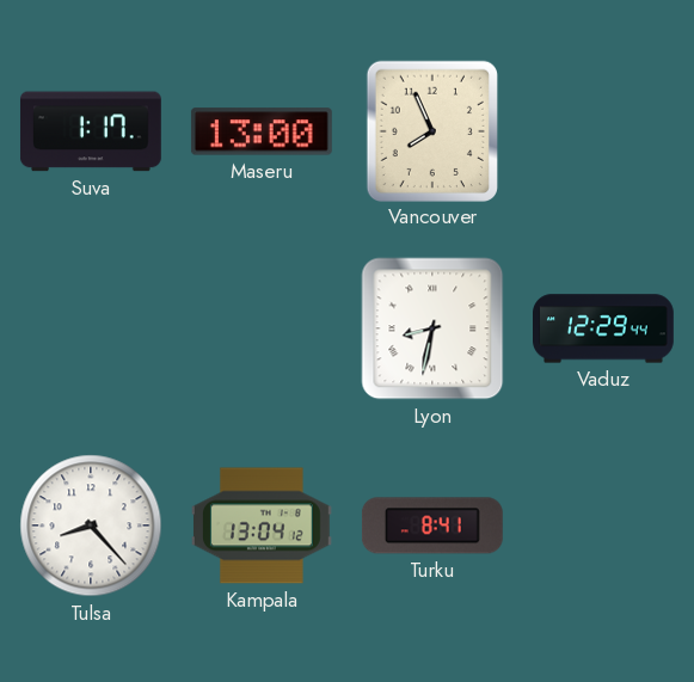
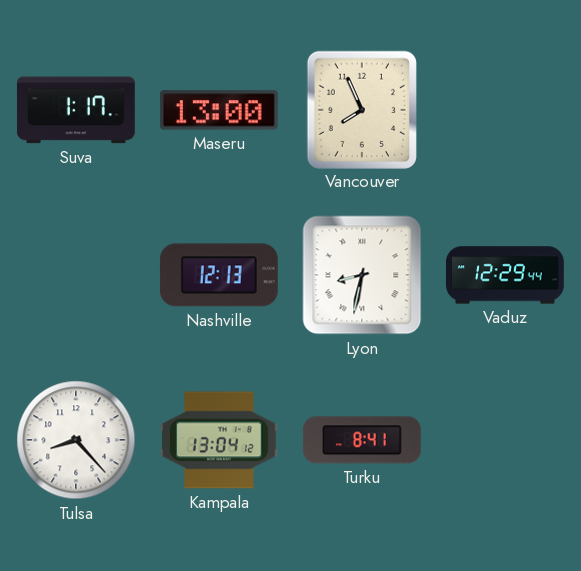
Nashville: none -> 12:13 (219, 275)
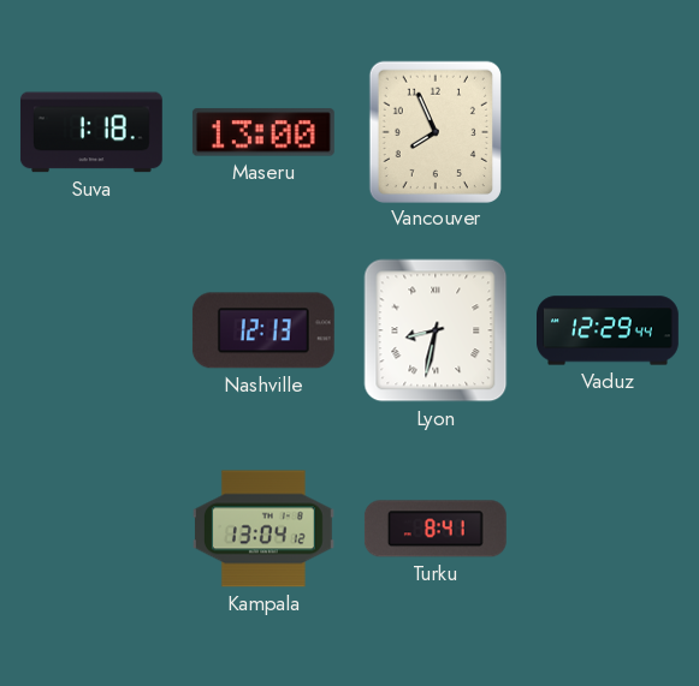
Suva: 1:17 -> 1:18 (91, 132)
Tulsa: 8:23 -> none (76, 440)
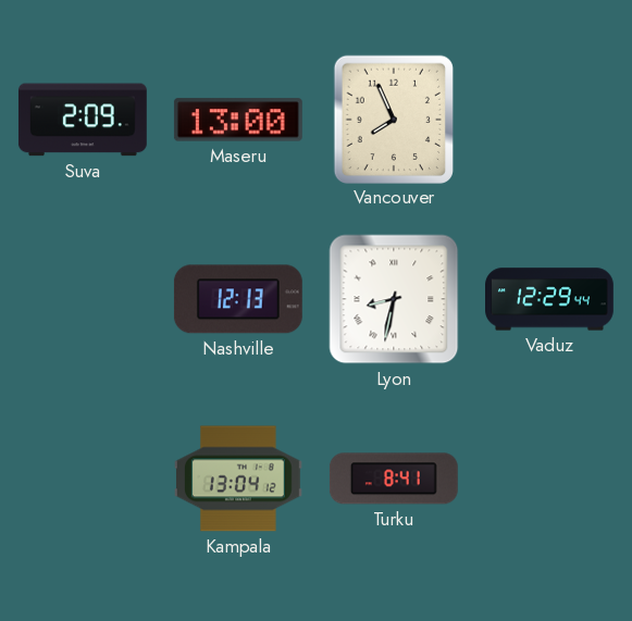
Suva: 1:18 -> 2:09 (83, 120)
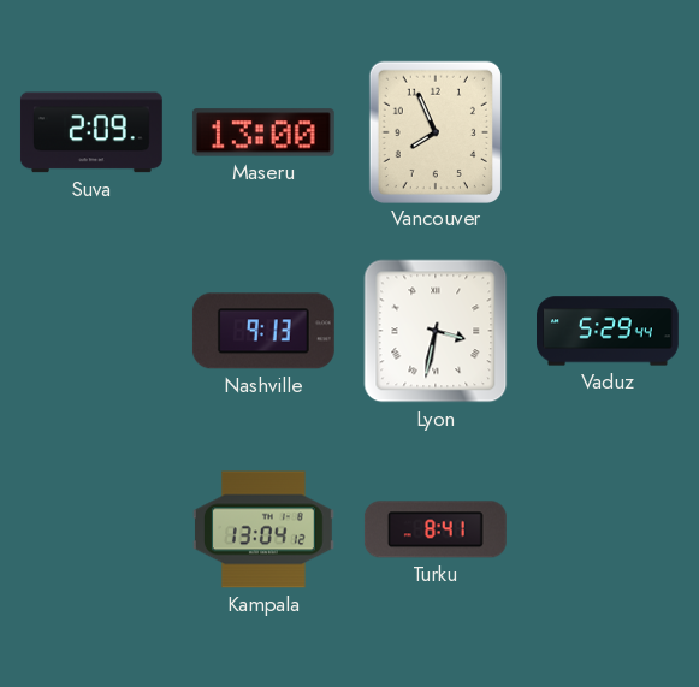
Nashville: 12:13 -> 9:13 (263, 331)
Lyon: 8:32 -> 3:32 (436, 331)
Vaduz: 12:29 -> 5:29 (609, 331)
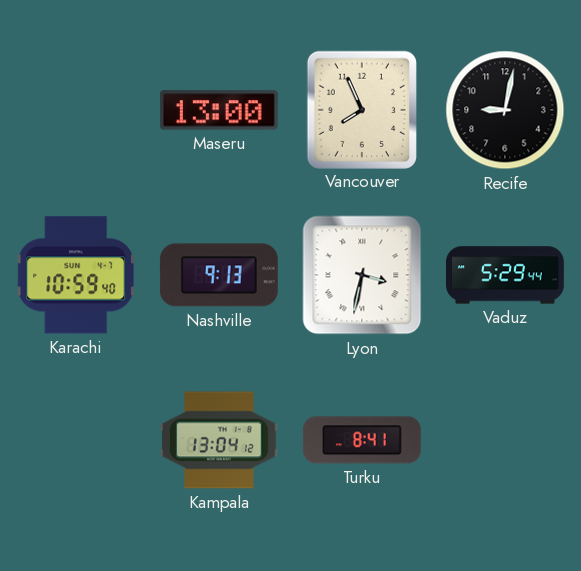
Suva: 2:09 -> none (91, 132)
Recife: none -> 9:02 (505, 110)
Karachi: none -> 10:59 (76, 275)
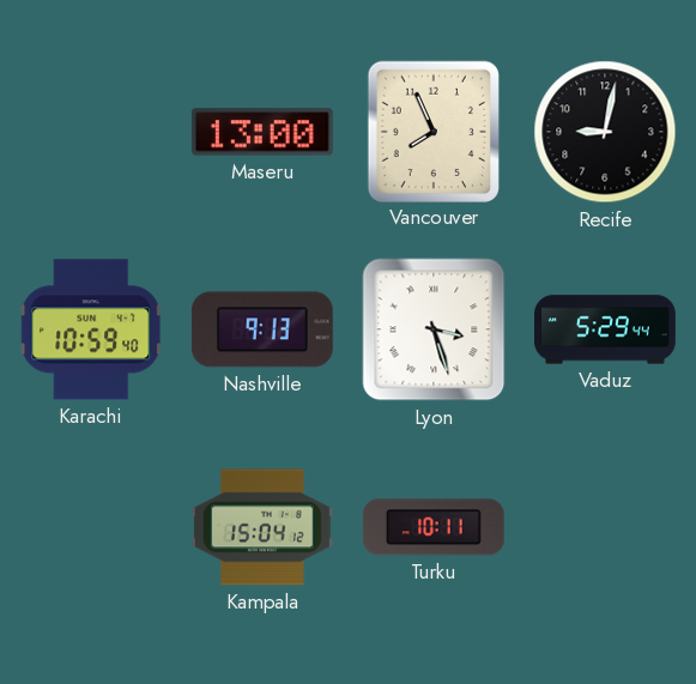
Lyon: 3:32 -> 3:27 (434, 329)
Kampala: 13:04 -> 15:04 (262, 527)
Turku: 8:41 -> 10:11 (434, 527)
